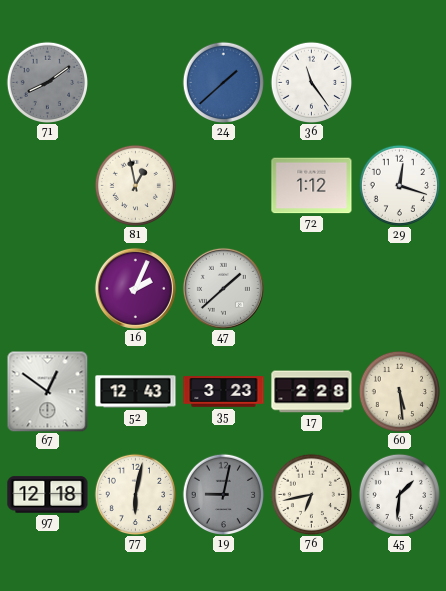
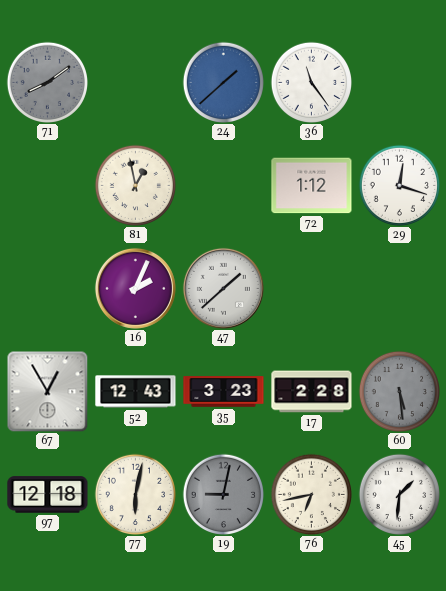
67: 12:51 -> 12:55 (47, 391)
60 dial: cream -> grey (399, 391)
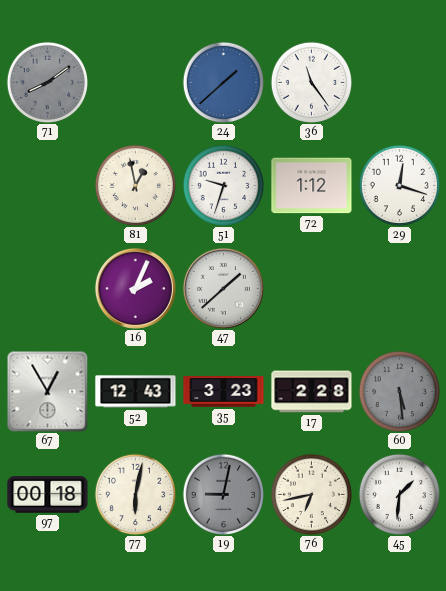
51: none -> 9:33 (223, 185)
97: 12:18 -> 00:18 (48, 495)
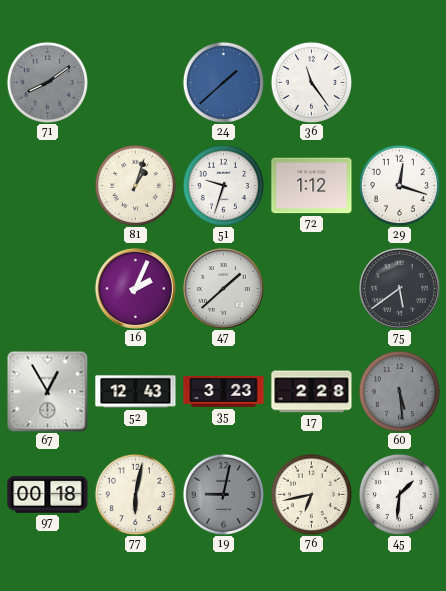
81: 12:58 -> 1:03 (135, 185)
75: none -> 5:39 (399, 288)
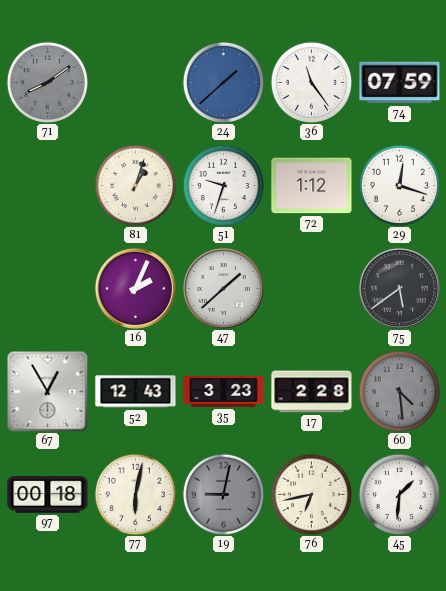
74: none -> 07:59 (400, 83)
60: 5:29 -> 4:29 (399, 391)
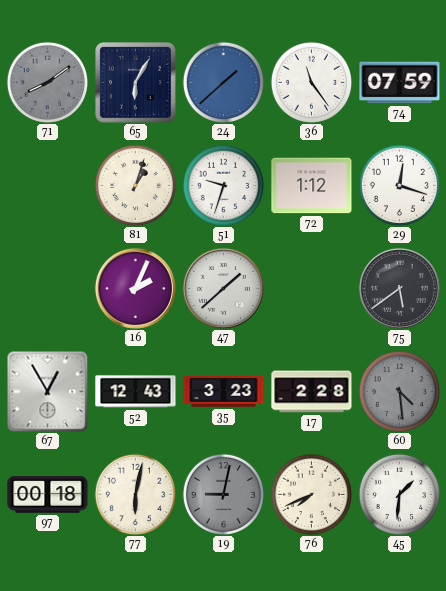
65: none -> 6:05 (136, 83)
76: 6:43 -> 7:41 (311, 494)
